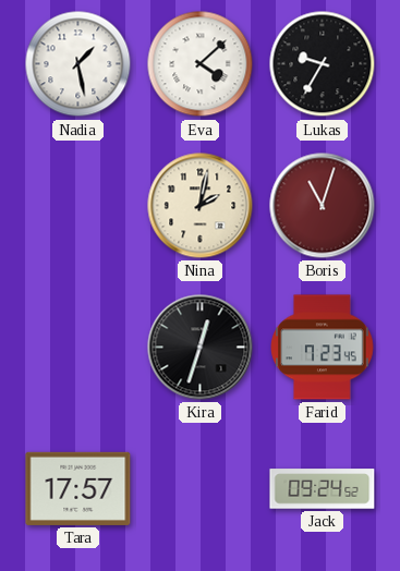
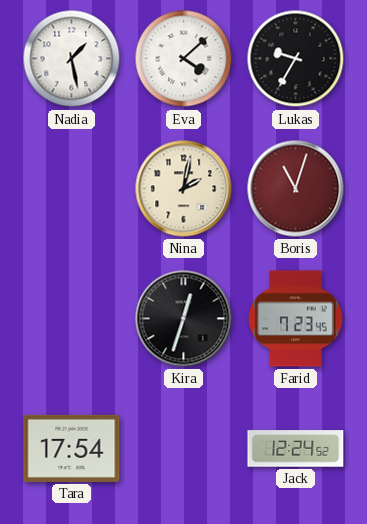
Tara: 17:57 -> 17:54 (72, 448)
Jack: 09:24 -> 12:24 (296, 449)
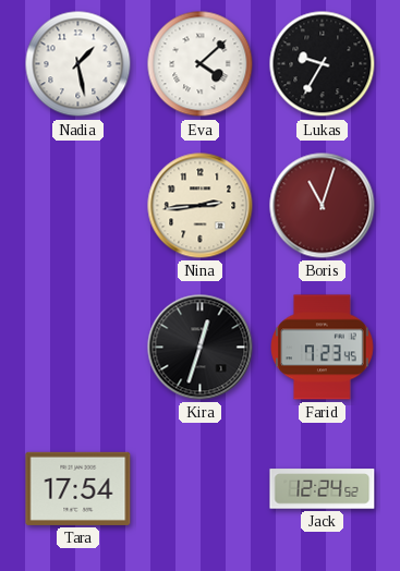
Nina: 2:02 -> 2:44 (201, 206)
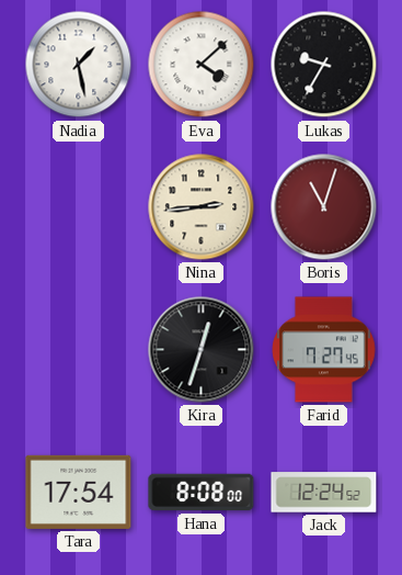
Farid: 7:23 -> 7:27 (324, 350)
Hana: none -> 8:08 (202, 493)
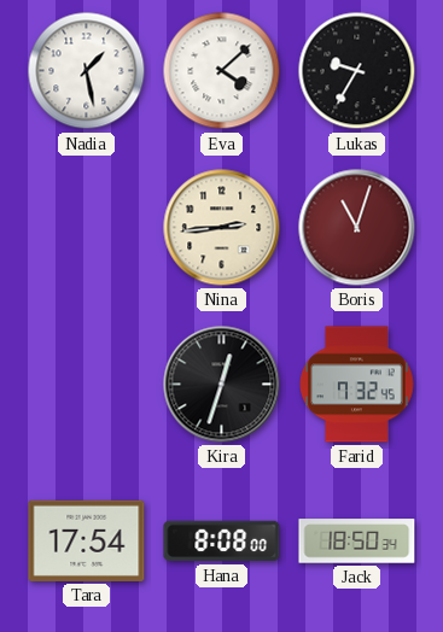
Farid: 7:27 -> 7:32 (357, 385)
Jack: 12:24 -> 18:50 (357, 542)
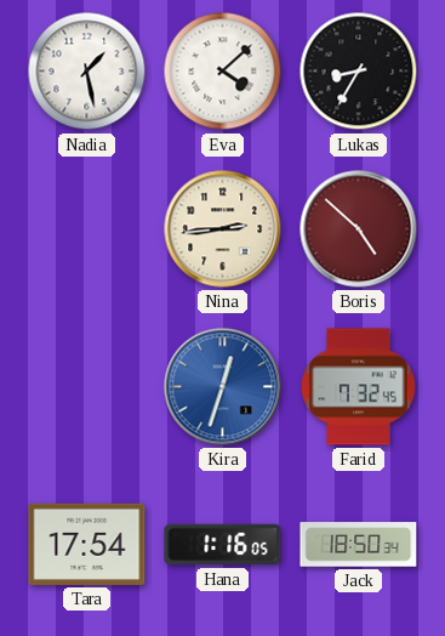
Lukas: 9:35 -> 8:35 (359, 72)
Boris: 11:03 -> 4:52 (359, 229)
Kira dial: black -> blue (223, 387)
Hana: 8:08 -> 1:16 (223, 545)
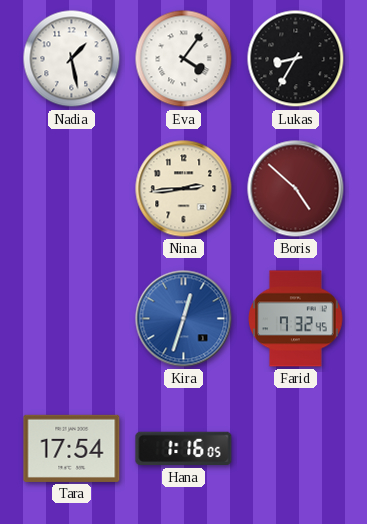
Eva: 4:08 -> 4:06 (184, 59)
Jack: 18:50 -> none (359, 545)
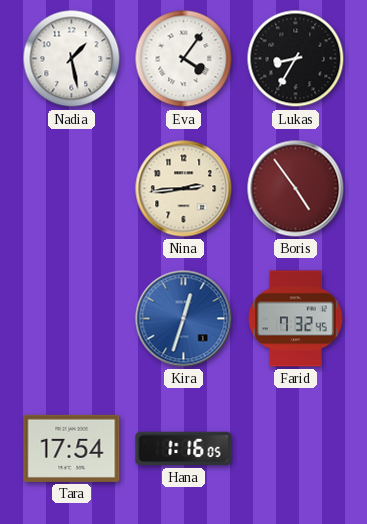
Boris: 4:52 -> 4:54 (296, 189)
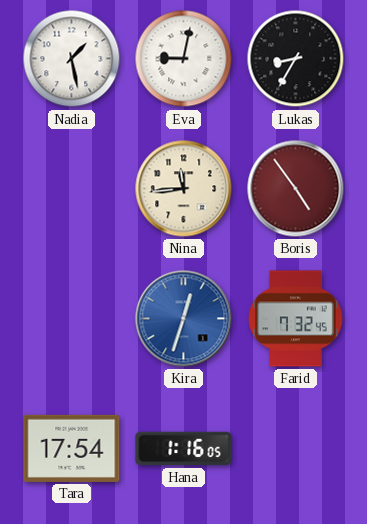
Eva: 4:06 -> 9:02 (184, 59)
Nina: 2:44 -> 11:44 (184, 189)
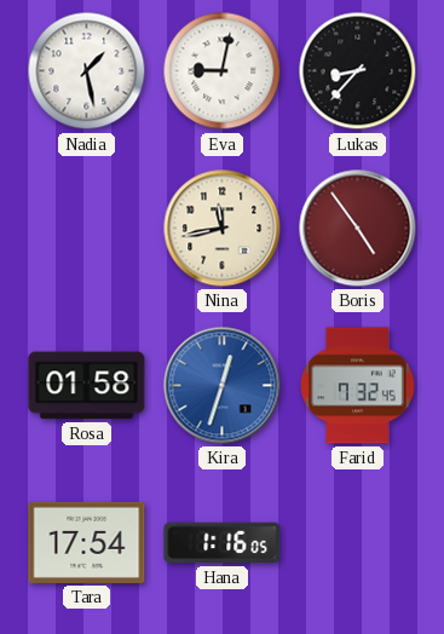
Lukas: 8:35 -> 8:37 (358, 71)
Nina: 11:44 -> 11:43 (223, 229)
Rosa: none -> 01:58 (87, 386)
